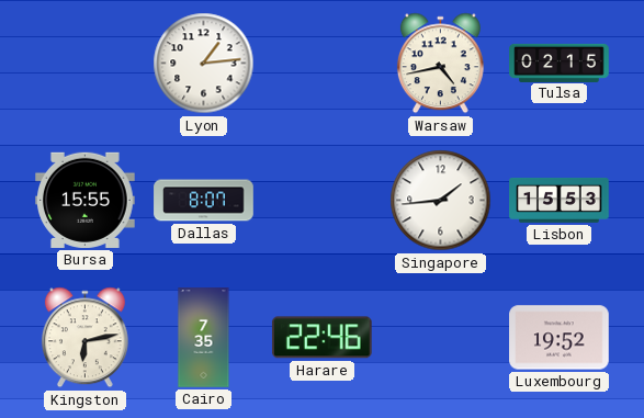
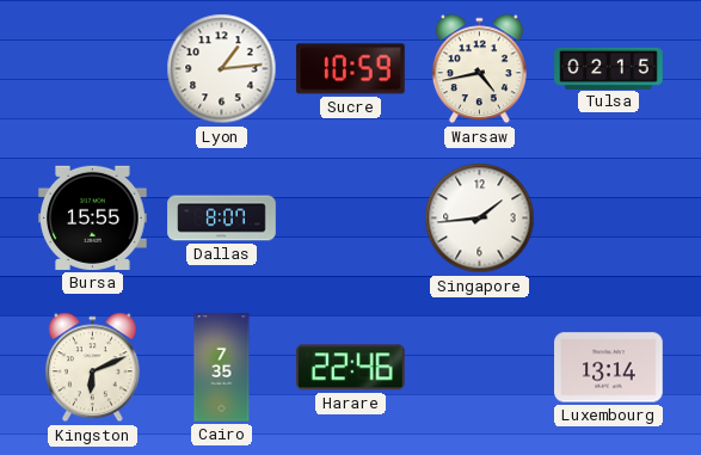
Sucre: none -> 10:59 (351, 69)
Lisbon: 15:53 -> none (560, 200)
Kingston: 6:13 -> 6:11 (92, 368)
Luxembourg: 19:52 -> 13:14 (609, 368)
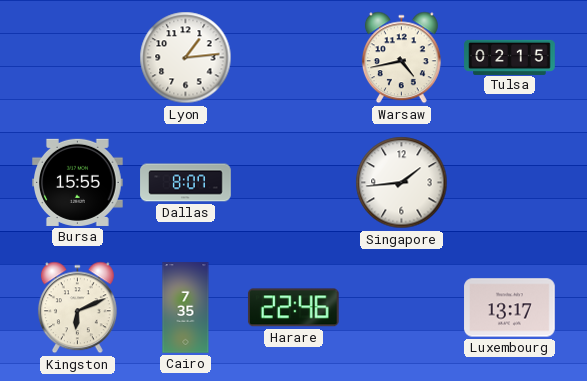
Sucre: 10:59 -> none (351, 69)
Luxembourg: 13:14 -> 13:17 (510, 308)
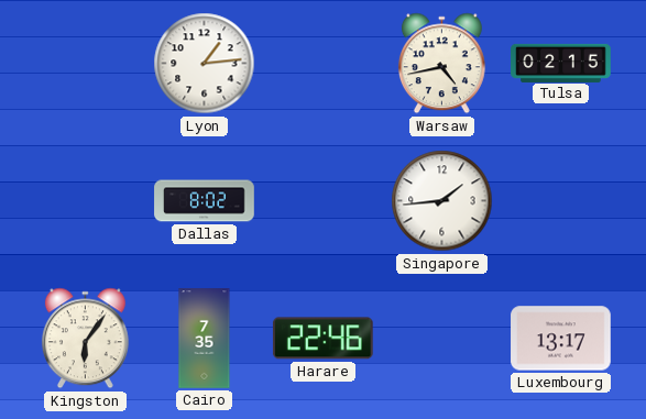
Bursa: 15:55 -> none (78, 182)
Dallas: 8:07 -> 8:02 (205, 201)
Kingston: 6:11 -> 6:06 (85, 339)
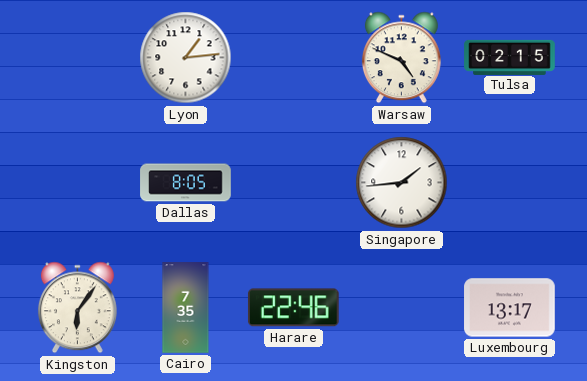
Warsaw: 4:43 -> 4:49 (401, 58)
Dallas: 8:02 -> 8:05 (186, 183)
